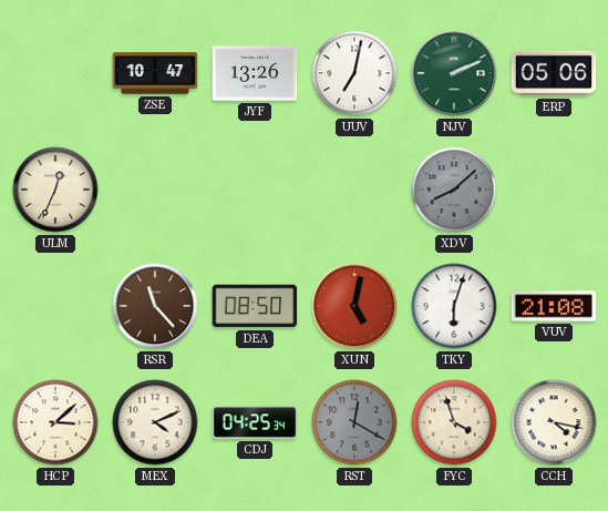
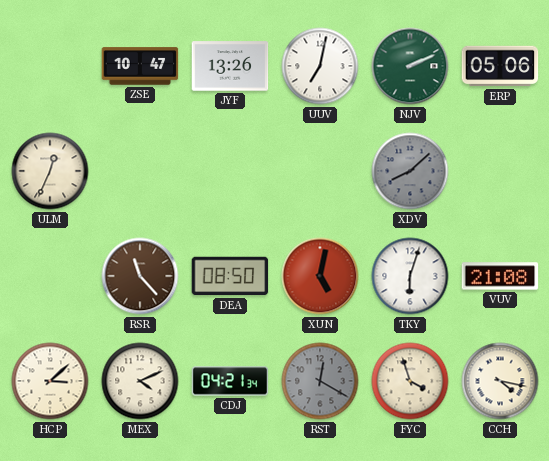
CDJ: 04:25 -> 04:21 (230, 381)
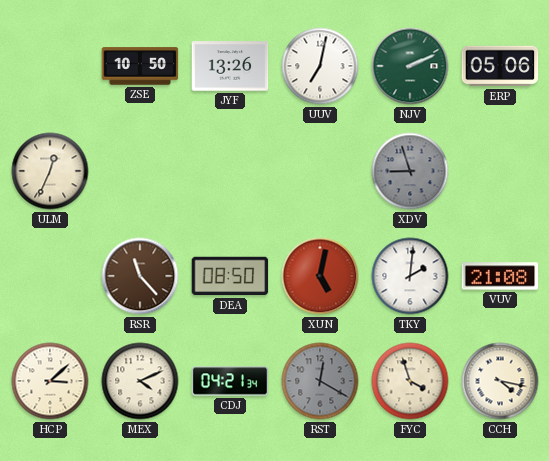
ZSE: 10:47 -> 10:50 (140, 66)
XDV: 8:08 -> 8:57 (410, 171)
TKY: 6:03 -> 2:01 (410, 276)
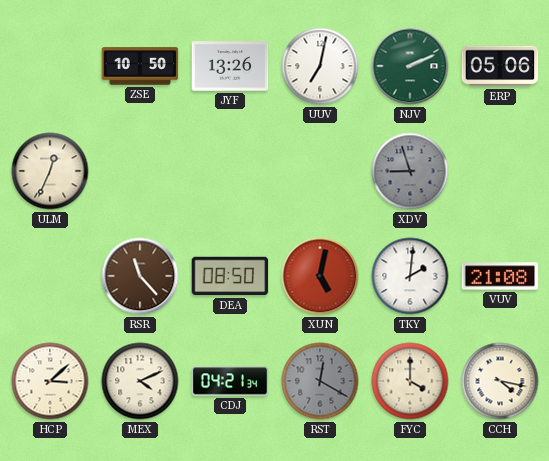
FYC: 3:57 -> 4:00 (410, 381)
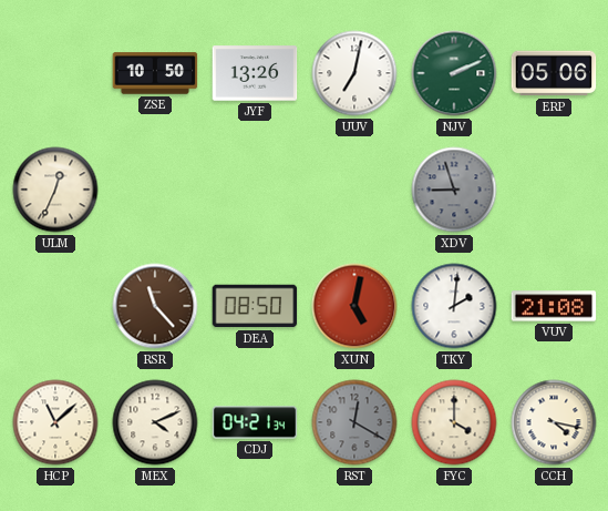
HCP: 3:08 -> 11:08 (55, 422)
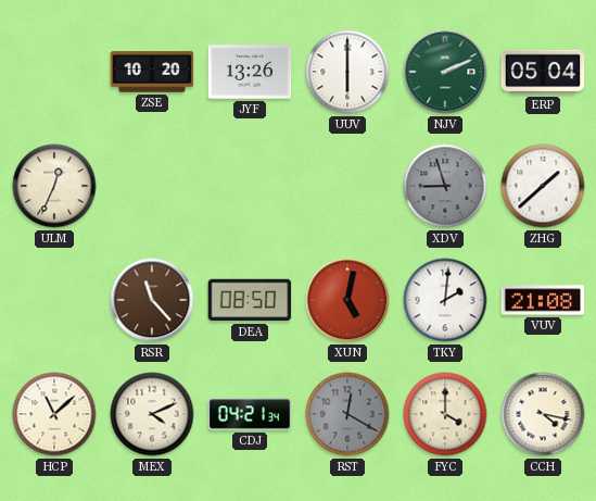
ZSE: 10:50 -> 10:20 (152, 72)
UUV: 7:02 -> 6:00 (347, 72)
ERP: 05:06 -> 05:04 (543, 72)
ZHG: none -> 1:38 (543, 186)
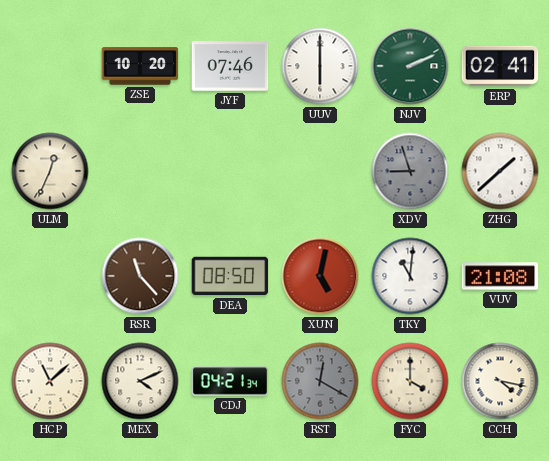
JYF: 13:26 -> 07:46 (230, 66)
ERP: 05:04 -> 02:41 (500, 66)
TKY: 2:01 -> 11:01 (410, 276)
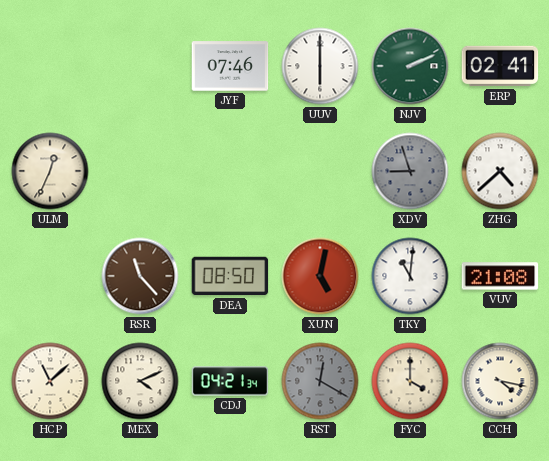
ZSE: 10:20 -> none (140, 66)
ZHG: 1:38 -> 4:38 (500, 171)
